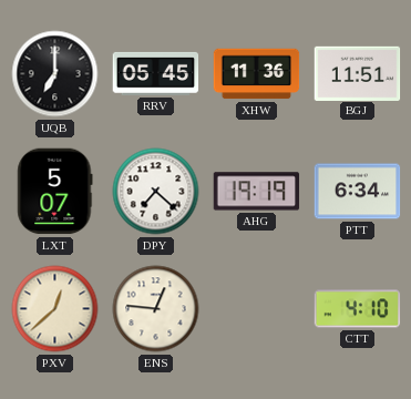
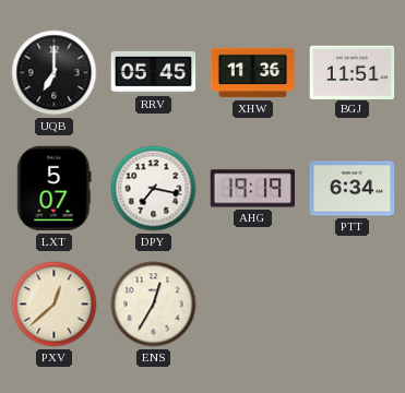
DPY: 7:22 -> 7:17 (154, 189)
ENS: 12:46 -> 12:35 (154, 305)
CTT: 4:10 -> none (358, 309)
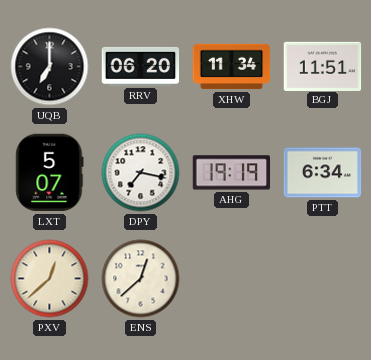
RRV: 05:45 -> 06:20 (141, 66)
XHW: 11:36 -> 11:34 (232, 67)
ENS: 12:35 -> 12:38 (141, 279)
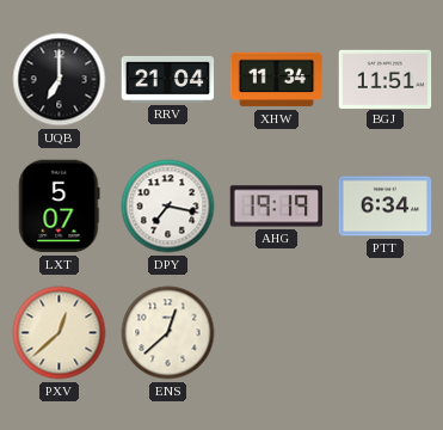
RRV: 06:20 -> 21:04 (168, 79)
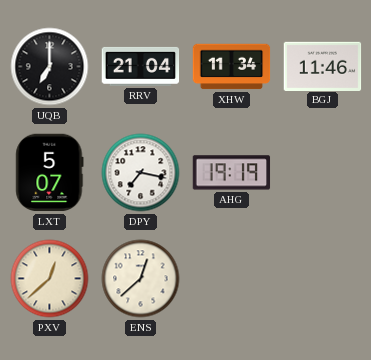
BGJ: 11:51 -> 11:46 (323, 66)
PTT: 6:34 -> none (386, 207)
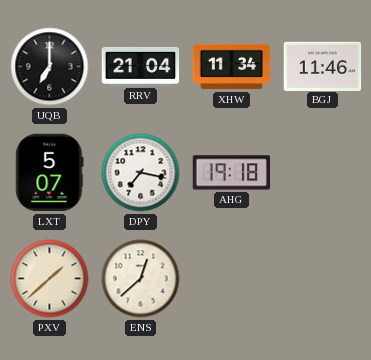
AHG: 19:19 -> 19:18 (232, 173)
PXV: 12:38 -> 1:38 (50, 279)
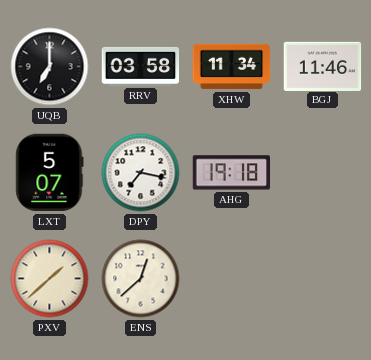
RRV: 21:04 -> 03:58 (141, 66)
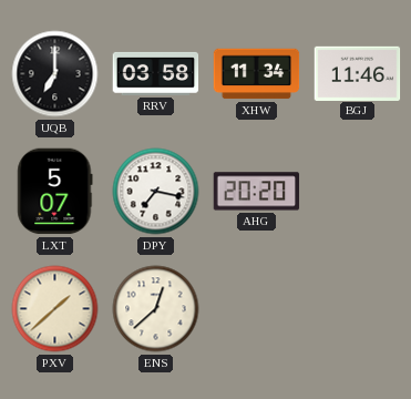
AHG: 19:18 -> 20:20 (257, 192)
